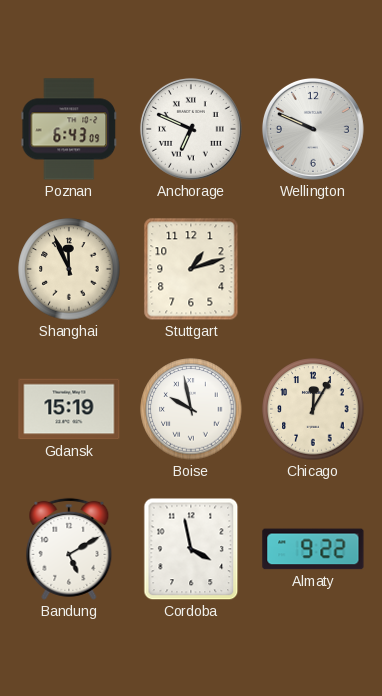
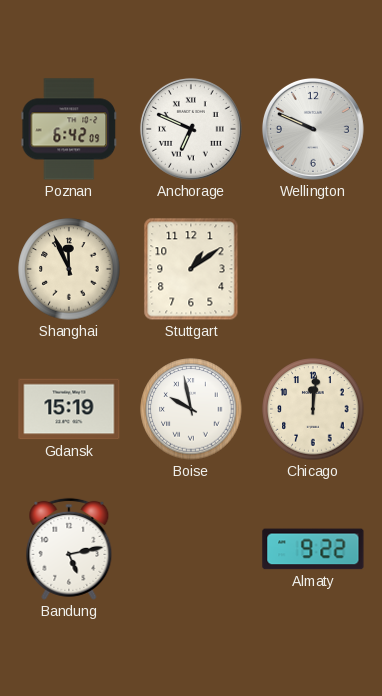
Poznan: 6:43 -> 6:42 (69, 129)
Stuttgart: 1:12 -> 1:09 (191, 269)
Chicago: 12:05 -> 12:01 (313, 409)
Bandung: 5:10 -> 5:13 (69, 549)
Cordoba: 3:58 -> none (191, 549)
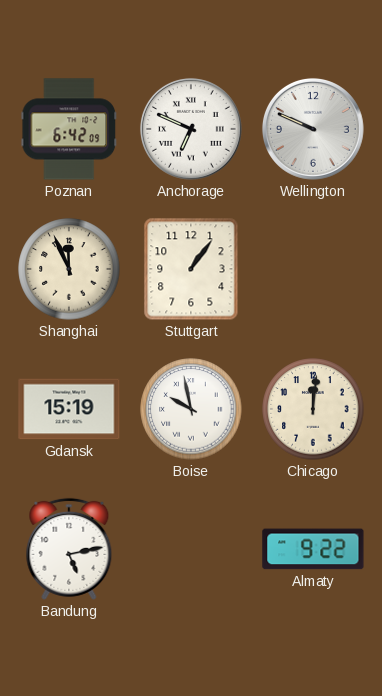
Stuttgart: 1:09 -> 1:06 (191, 269)
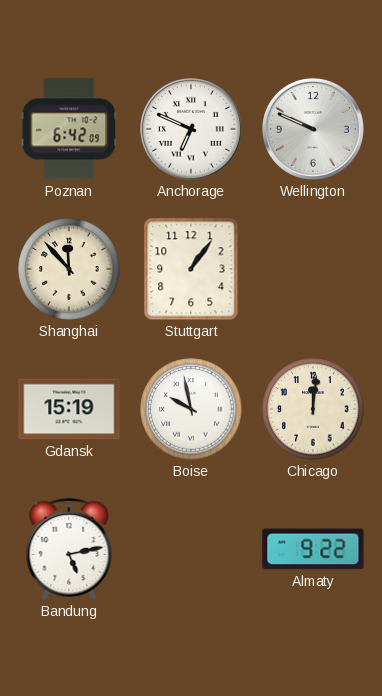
Shanghai: 11:56 -> 11:53 (69, 269)
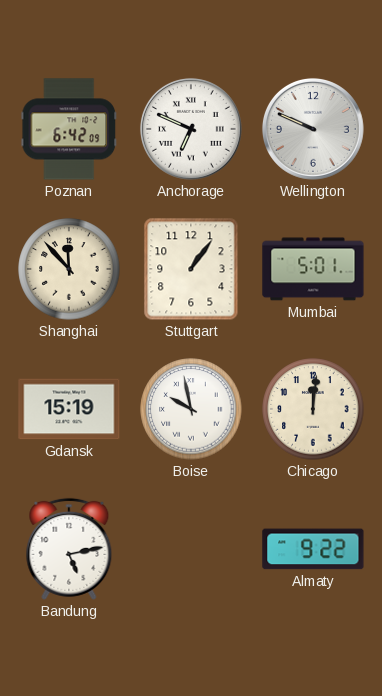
Mumbai: none -> 5:01 (313, 269)
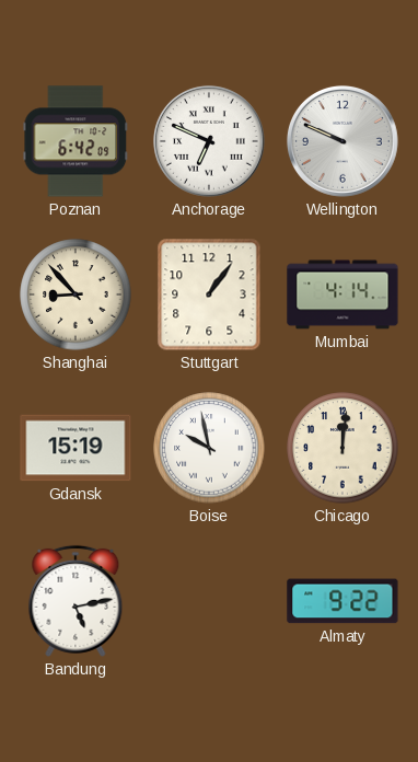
Shanghai: 11:53 -> 8:53 (76, 295)
Mumbai: 5:01 -> 4:14 (342, 295)
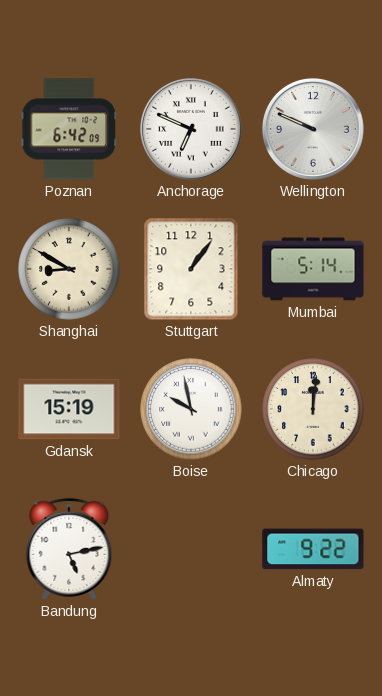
Shanghai: 8:53 -> 8:50 (69, 269)
Mumbai: 4:14 -> 5:14 (313, 269)
